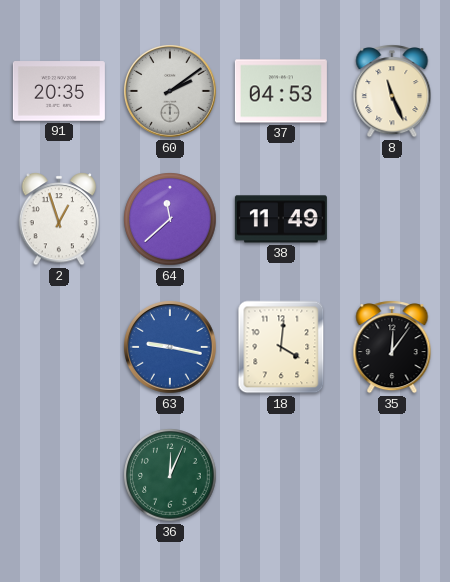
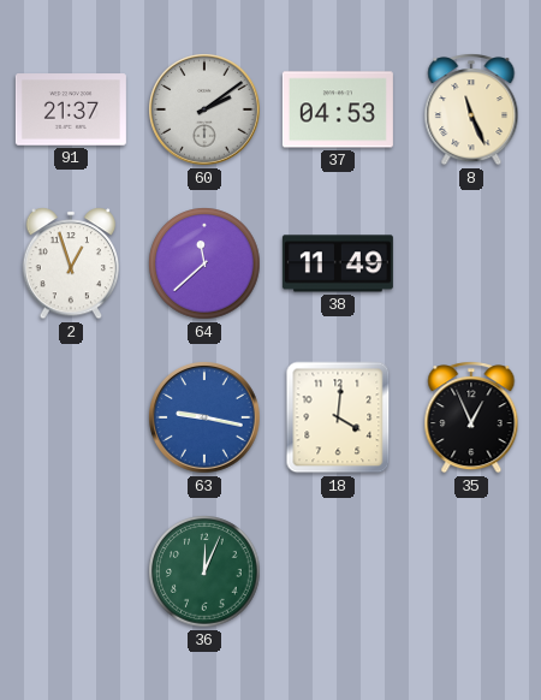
91: 20:35 -> 21:37 (71, 109)
35: 12:06 -> 12:56 (471, 417)
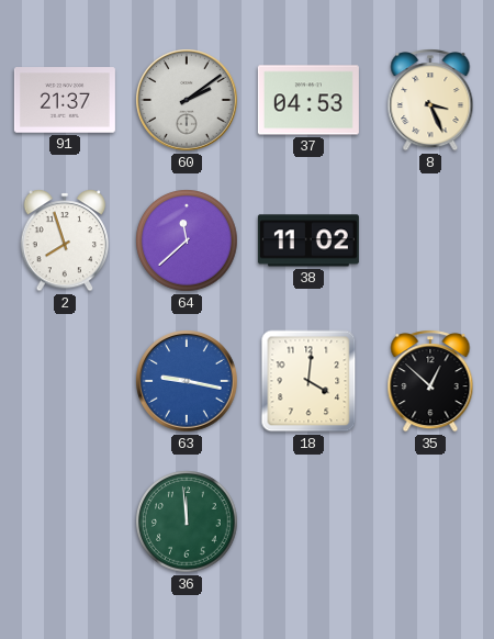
8: 11:26 -> 3:26 (430, 100)
2: 12:57 -> 7:57 (65, 240)
38: 11:49 -> 11:02 (308, 240)
35: 12:56 -> 12:52 (430, 381)
36: 12:04 -> 11:59 (187, 522)
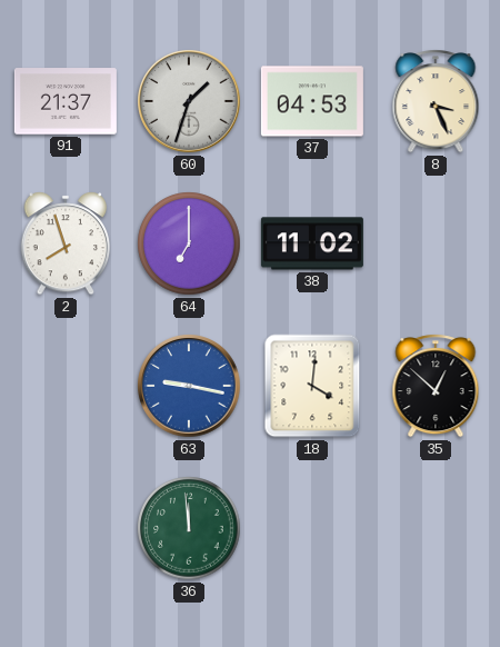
60: 2:09 -> 1:33 (190, 102)
64: 11:38 -> 7:00 (189, 243)
